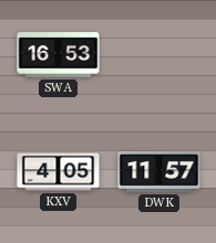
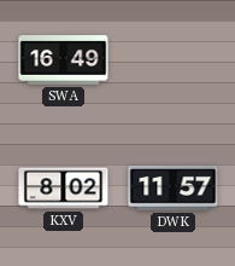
SWA: 16:53 -> 16:49 (64, 60)
KXV: 4:05 -> 8:02 (64, 189)
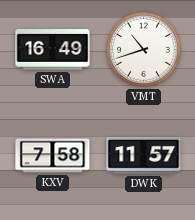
VMT: none -> 10:42 (144, 50)
KXV: 8:02 -> 7:58 (53, 156)
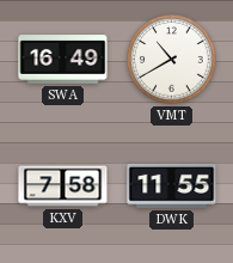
VMT: 10:42 -> 10:40 (172, 60)
DWK: 11:57 -> 11:55 (172, 185)
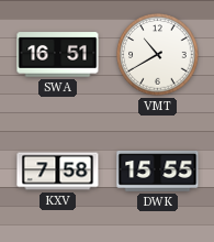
SWA: 16:49 -> 16:51 (58, 55)
DWK: 11:55 -> 15:55 (158, 170)
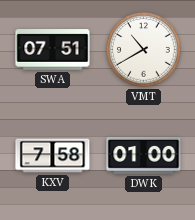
SWA: 16:51 -> 07:51 (53, 50)
DWK: 15:55 -> 01:00 (144, 155)
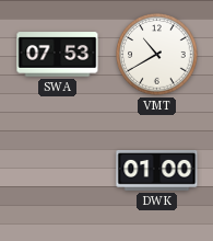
SWA: 07:51 -> 07:53 (58, 55)
KXV: 7:58 -> none (53, 156)
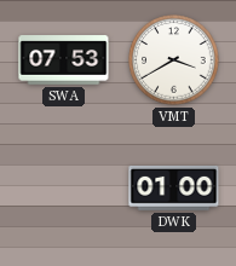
VMT: 10:40 -> 3:40 (174, 60)
